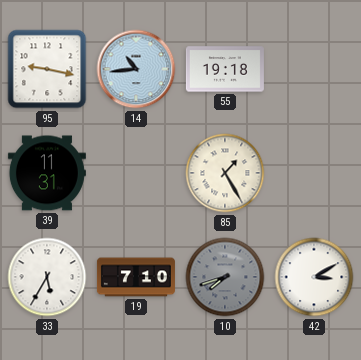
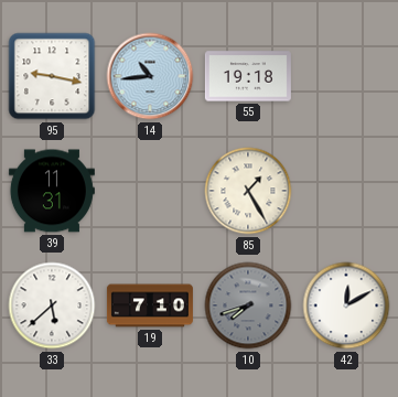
33: 5:35 -> 5:38 (52, 305)
42: 3:10 -> 12:10 (346, 305)
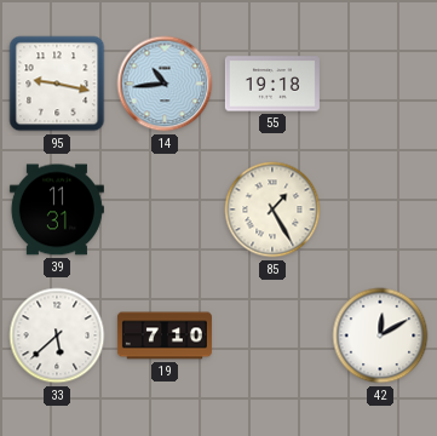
10: 7:42 -> none (248, 305)
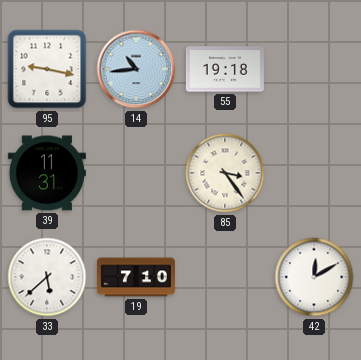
85: 1:25 -> 3:24 (225, 173)
